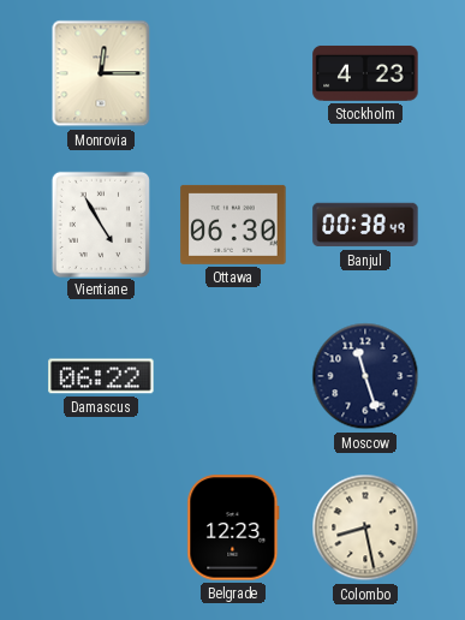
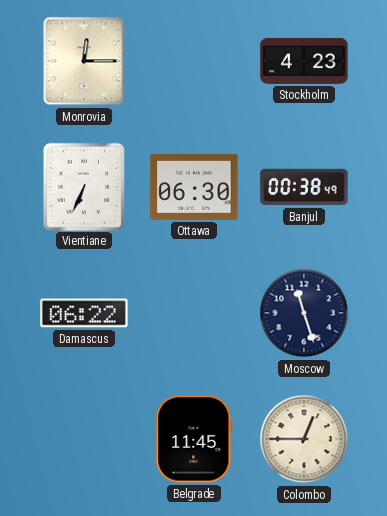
Vientiane: 4:55 -> 6:34 (84, 186)
Belgrade: 12:23 -> 11:45 (194, 439)
Colombo: 8:28 -> 12:45 (304, 439)
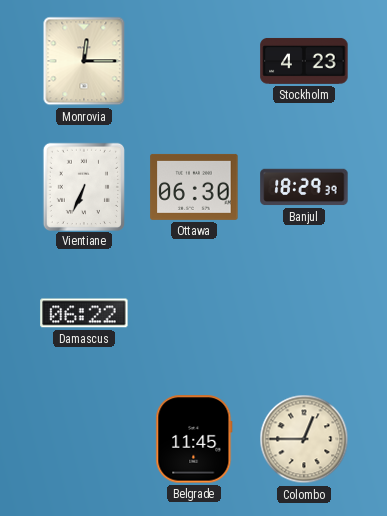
Banjul: 00:38 -> 18:29 (304, 187)
Moscow: 11:27 -> none (304, 313)
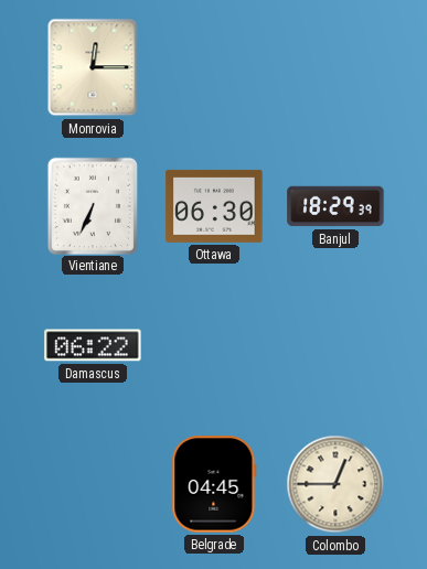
Stockholm: 4:23 -> none (304, 61)
Belgrade: 11:45 -> 04:45 (214, 484)
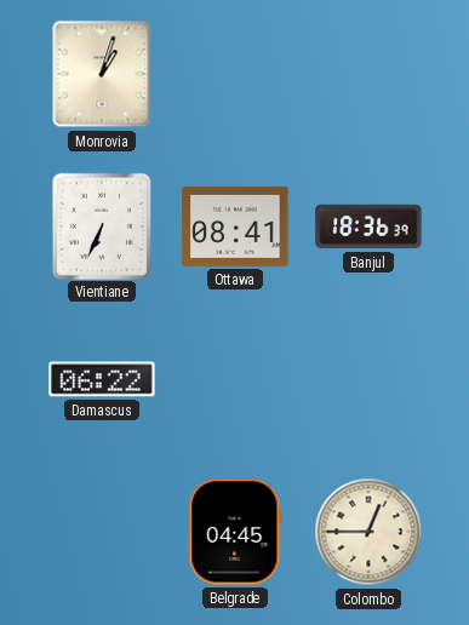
Monrovia: 12:15 -> 1:03 (102, 74)
Ottawa: 06:30 -> 08:41 (235, 227)
Banjul: 18:29 -> 18:36 (368, 227)
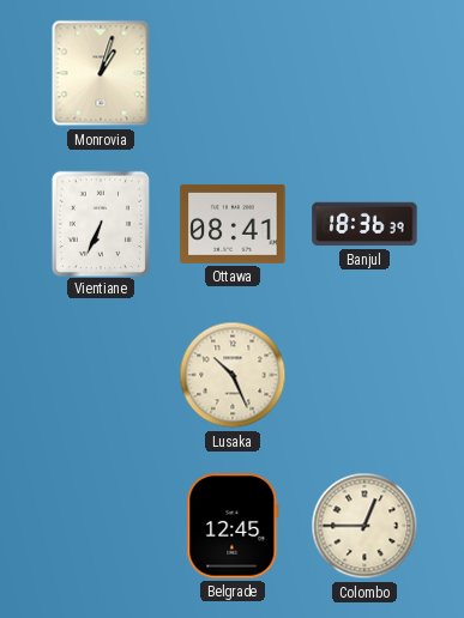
Damascus: 06:22 -> none (102, 379)
Lusaka: none -> 10:26 (233, 375)
Belgrade: 04:45 -> 12:45 (233, 526)
